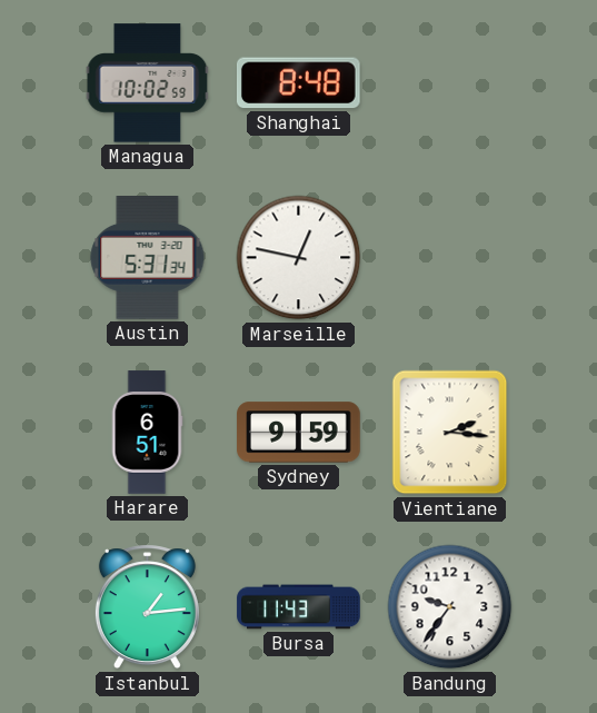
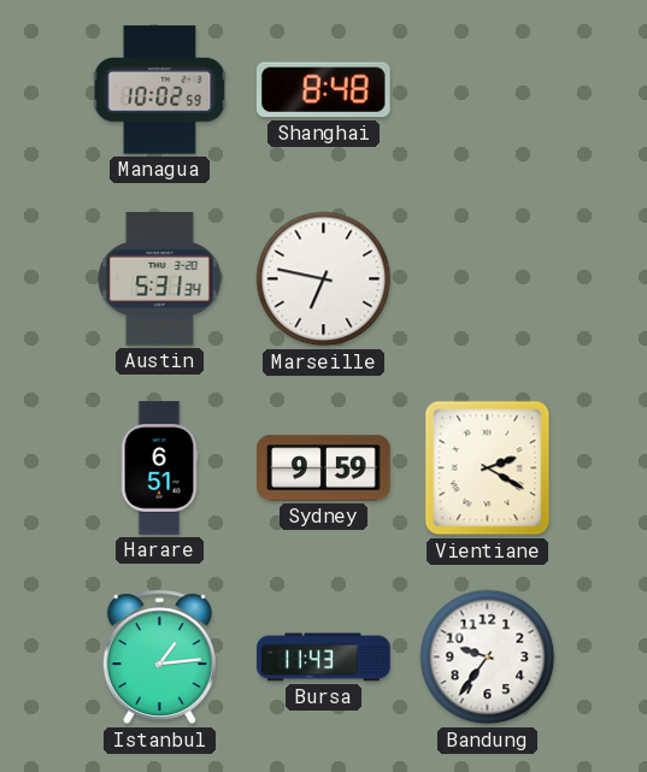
Marseille: 12:47 -> 6:47 (324, 279)
Vientiane: 2:16 -> 2:20 (488, 468)
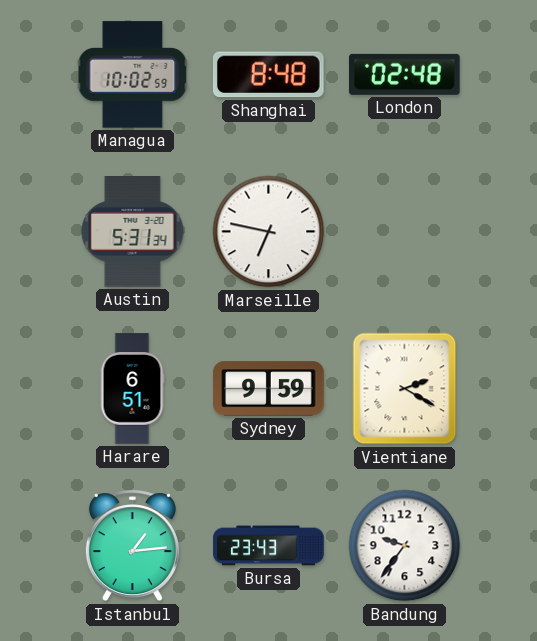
London: none -> 02:48 (405, 74)
Bursa: 11:43 -> 23:43 (269, 546)
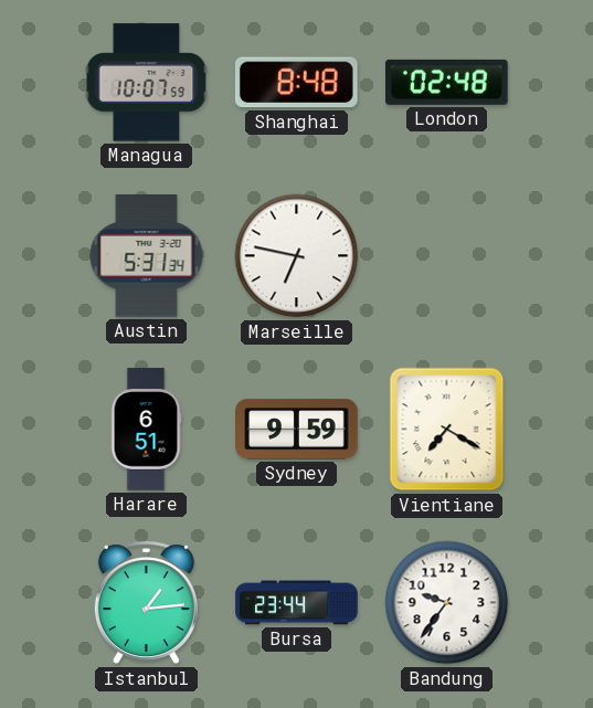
Managua: 10:02 -> 10:07 (147, 83)
Vientiane: 2:20 -> 7:20 (447, 430)
Bursa: 23:43 -> 23:44 (297, 603)
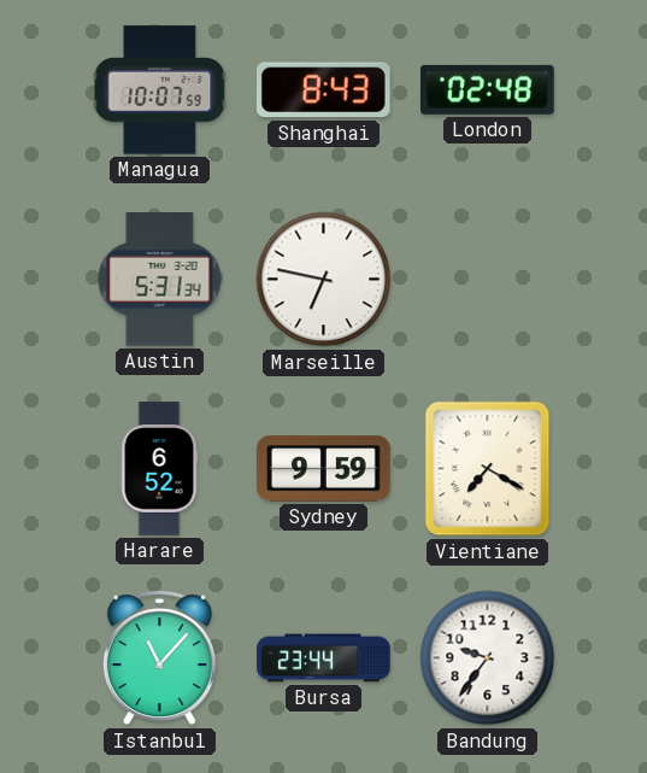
Shanghai: 8:48 -> 8:43 (323, 90)
Harare: 6:51 -> 6:52 (159, 469)
Istanbul: 1:14 -> 11:07 (159, 658)
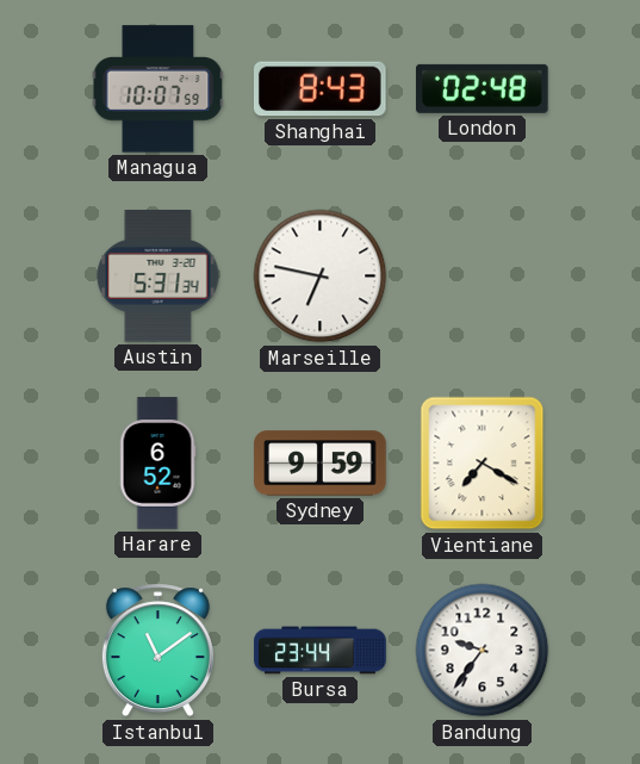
Istanbul: 11:07 -> 11:09 (157, 651)
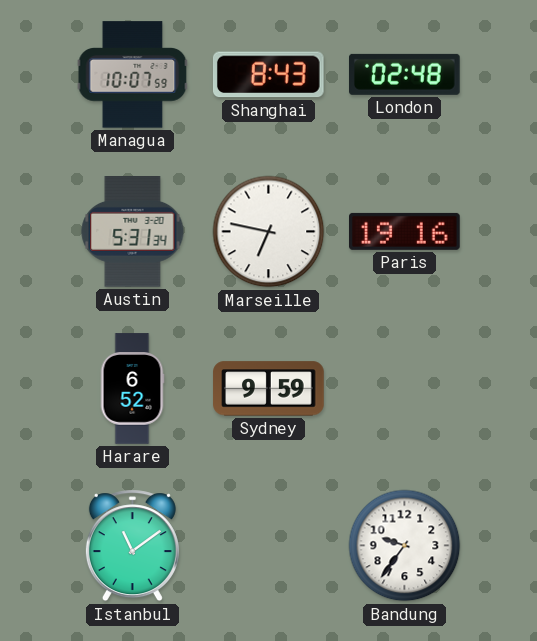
Paris: none -> 19:16 (405, 231)
Vientiane: 7:20 -> none (483, 464)
Bursa: 23:44 -> none (321, 651)
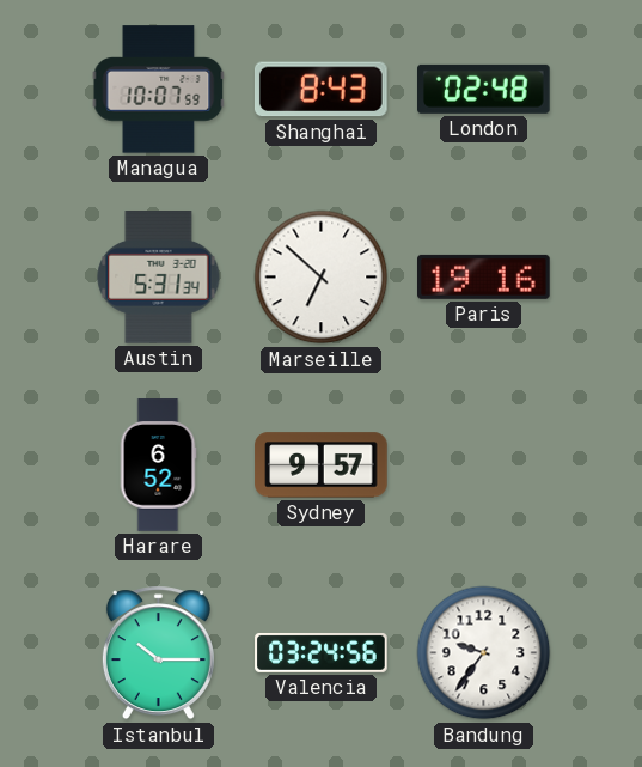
Marseille: 6:47 -> 6:52 (322, 278)
Sydney: 9:59 -> 9:57 (322, 465)
Istanbul: 11:09 -> 10:15 (158, 653)
Valencia: none -> 03:24 (322, 652)
